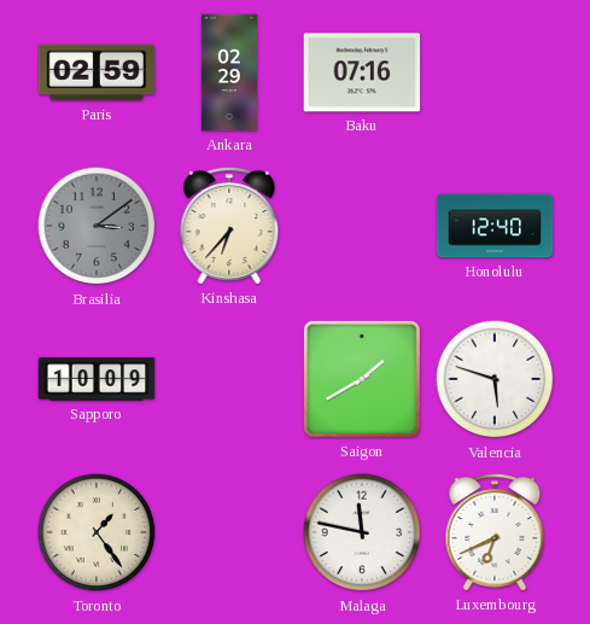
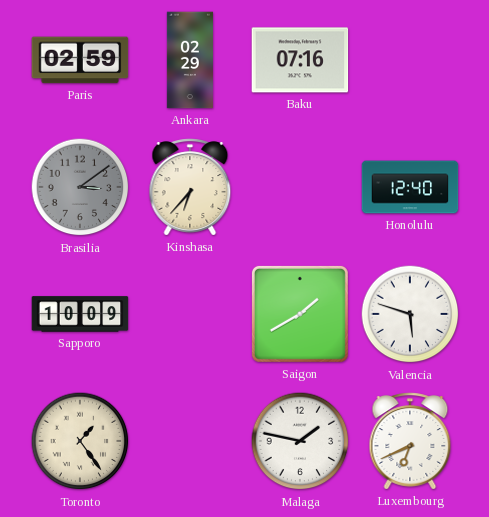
Malaga: 11:47 -> 1:47 (300, 441)
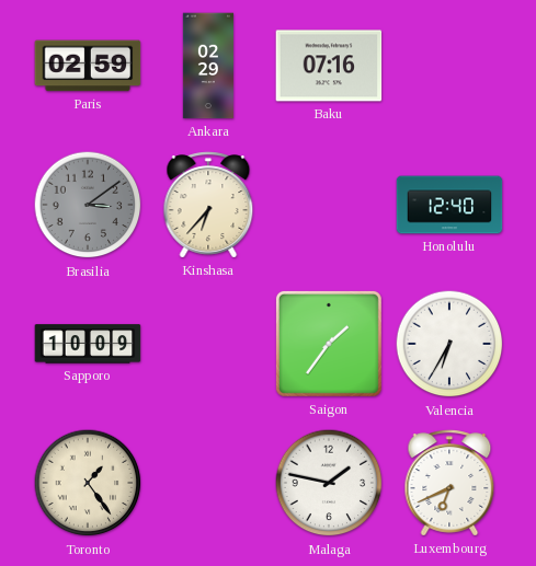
Saigon: 1:40 -> 1:36 (329, 344)
Valencia: 5:48 -> 6:35 (449, 344)
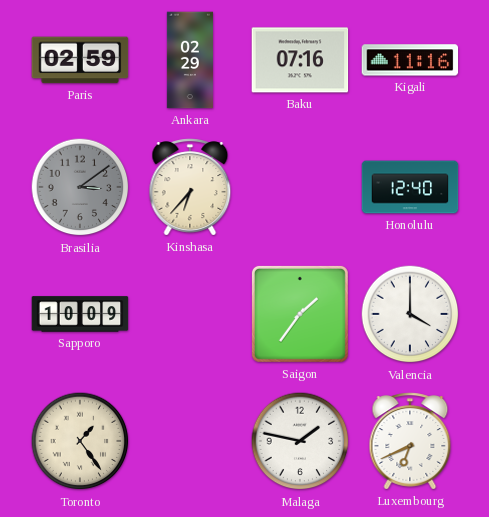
Kigali: none -> 11:16 (410, 60)
Valencia: 6:35 -> 4:00 (410, 314)
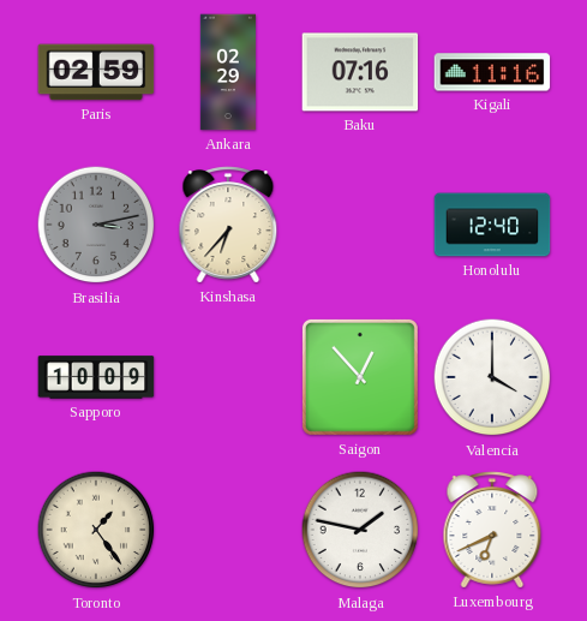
Brasilia: 3:09 -> 3:13 (96, 225)
Saigon: 1:36 -> 12:53 (360, 377)
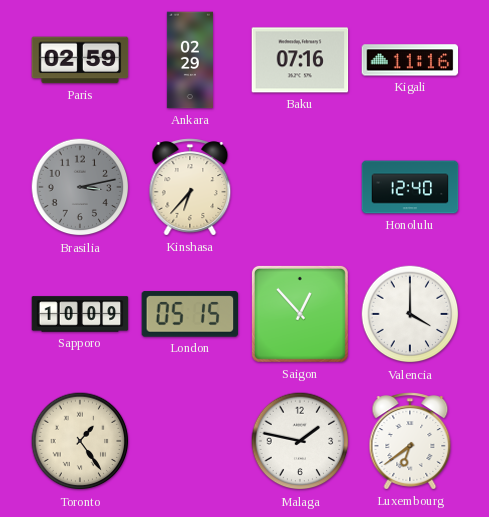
London: none -> 05:15 (190, 314)
Luxembourg: 6:41 -> 6:39 (410, 441)
